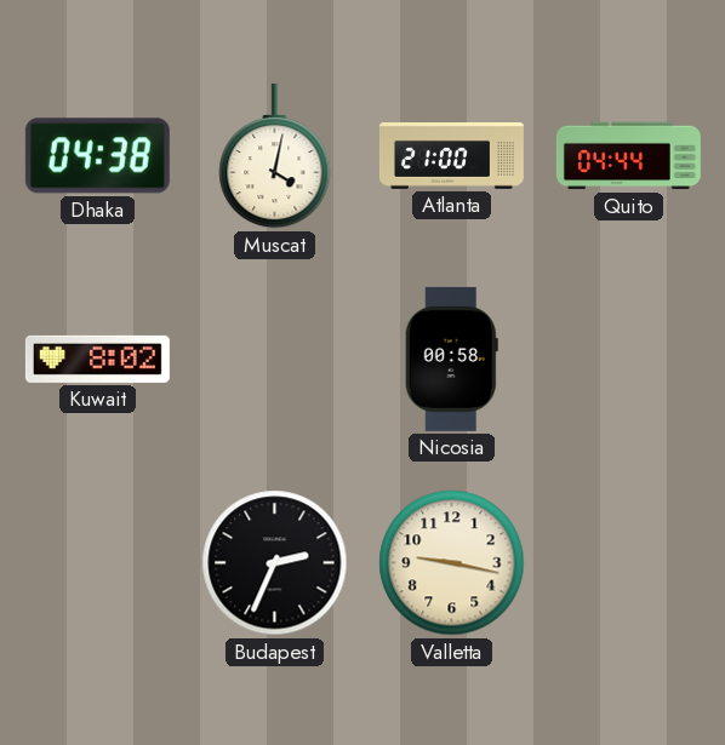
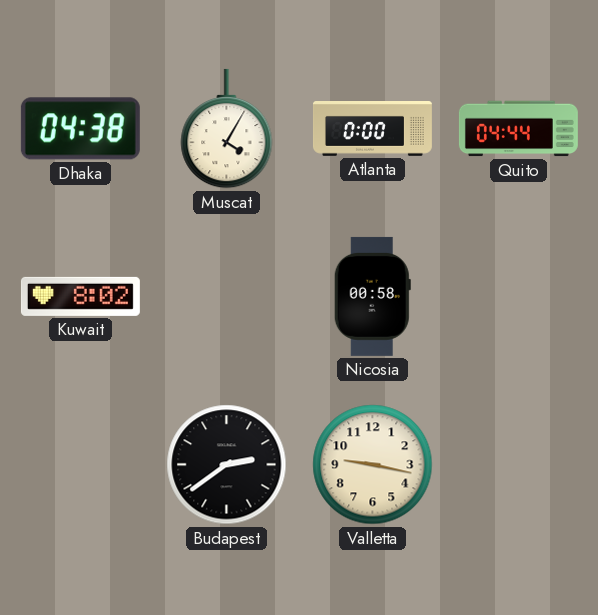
Muscat: 4:02 -> 4:05 (227, 129)
Atlanta: 21:00 -> 0:00 (372, 129)
Budapest: 2:34 -> 2:39 (227, 465)
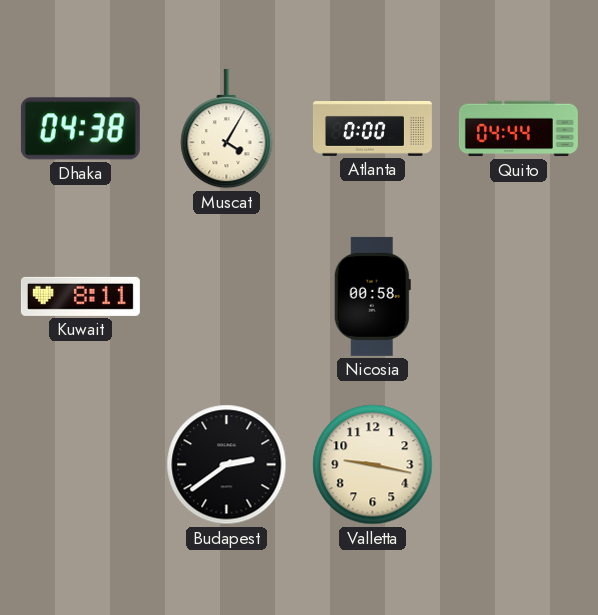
Kuwait: 8:02 -> 8:11 (80, 296)
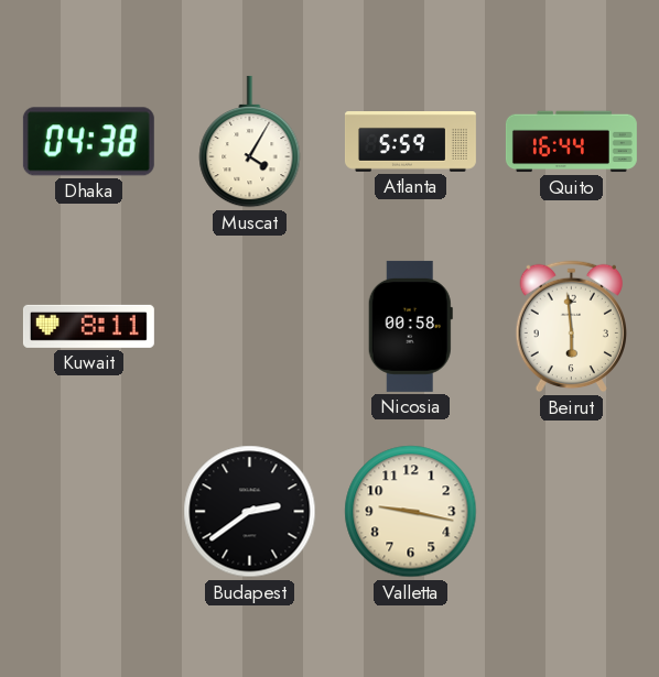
Atlanta: 0:00 -> 5:59 (410, 142)
Quito: 04:44 -> 16:44 (571, 142)
Beirut: none -> 5:59 (571, 327)
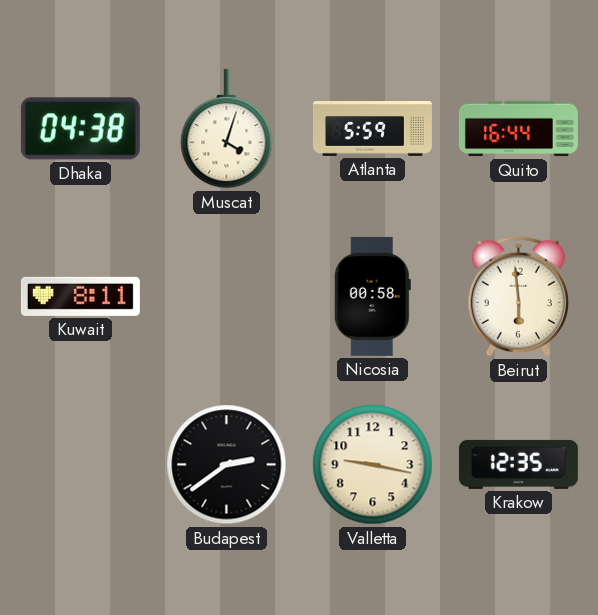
Muscat: 4:05 -> 4:03 (227, 129)
Krakow: none -> 12:35 (518, 464)
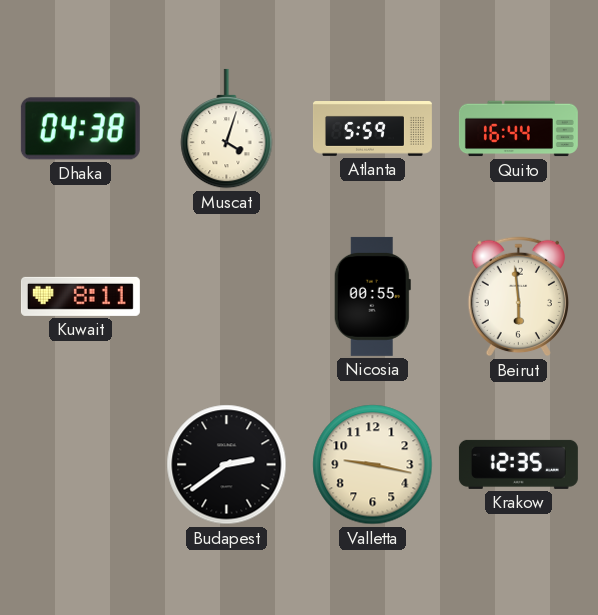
Nicosia: 00:58 -> 00:55 (372, 296)
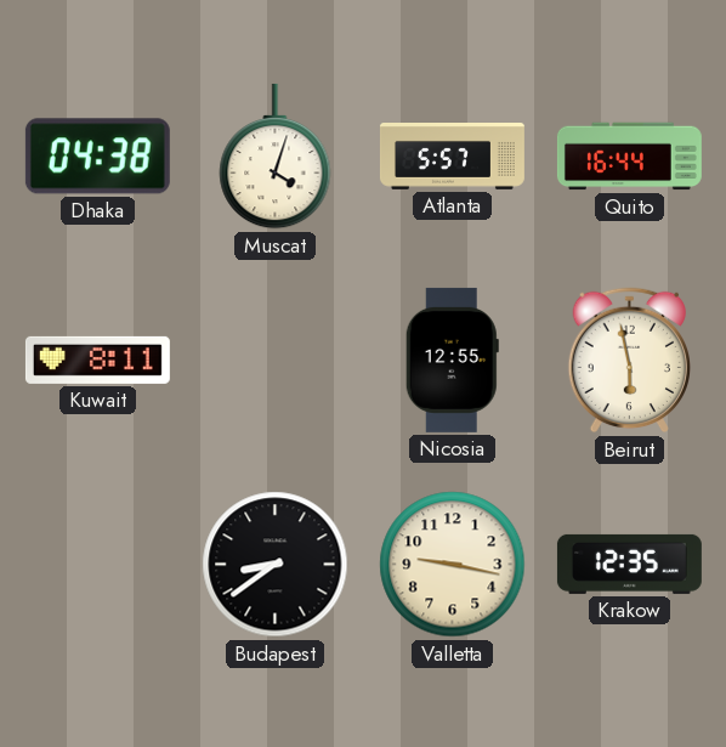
Atlanta: 5:59 -> 5:57 (452, 157)
Nicosia: 00:55 -> 12:55 (452, 360)
Beirut: 5:59 -> 5:58 (629, 361)
Budapest: 2:39 -> 8:39 (276, 565)
